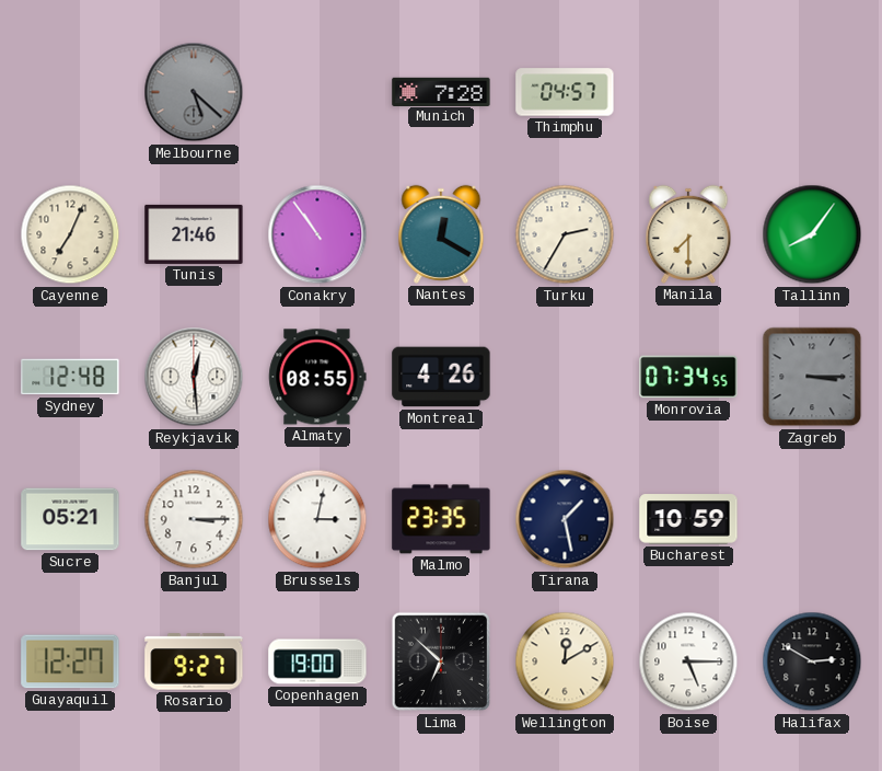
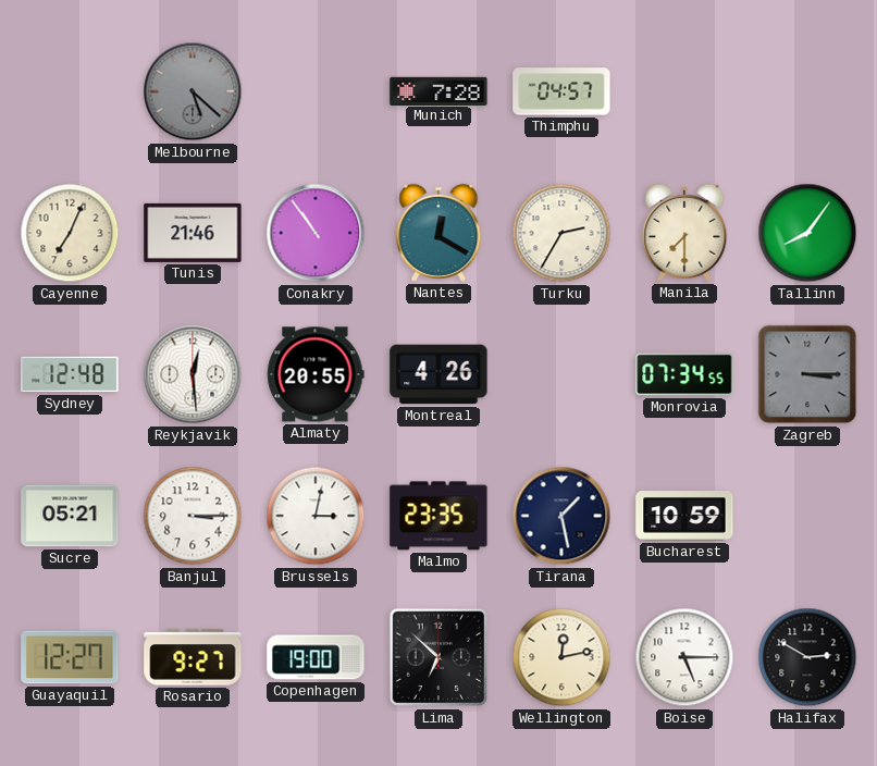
Almaty: 08:55 -> 20:55 (316, 374)
Wellington: 12:10 -> 12:13 (561, 657)
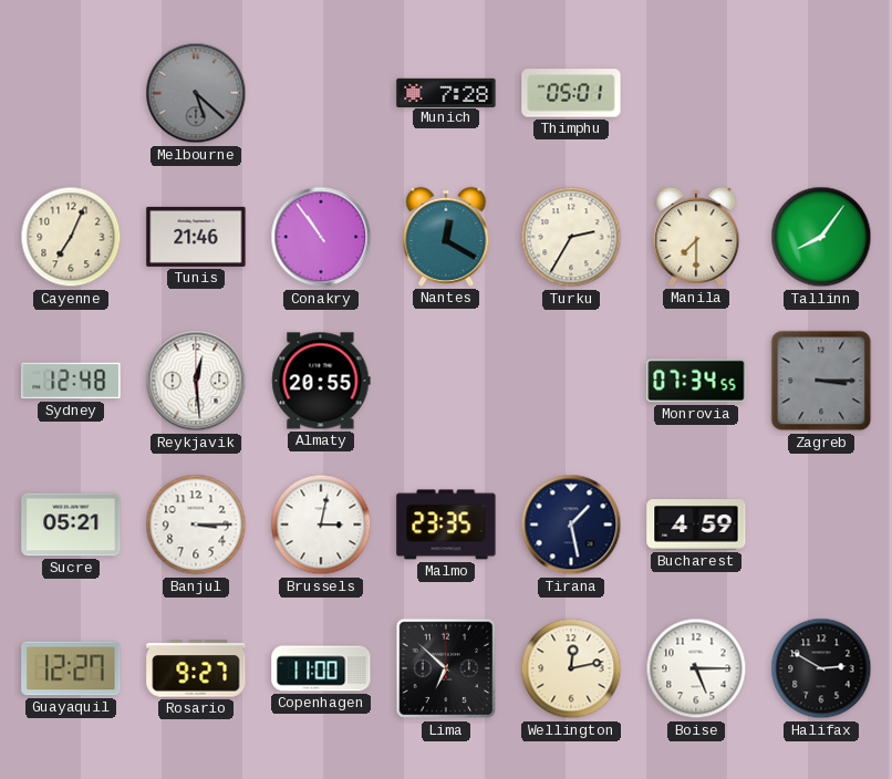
Thimphu: 04:57 -> 05:01 (571, 93)
Montreal: 4:26 -> none (439, 374)
Bucharest: 10:59 -> 4:59 (696, 524)
Copenhagen: 19:00 -> 11:00 (321, 668)
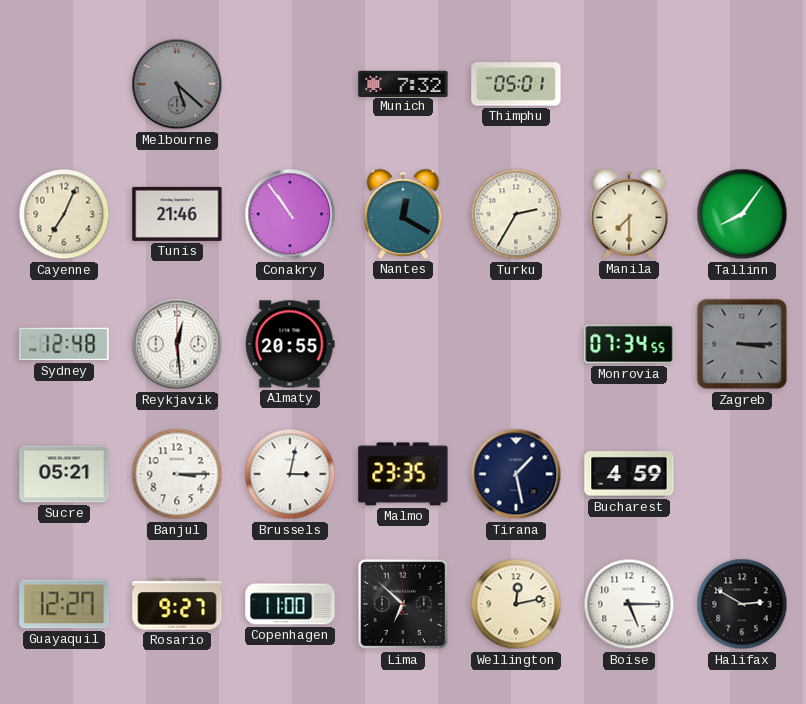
Munich: 7:28 -> 7:32 (403, 83)
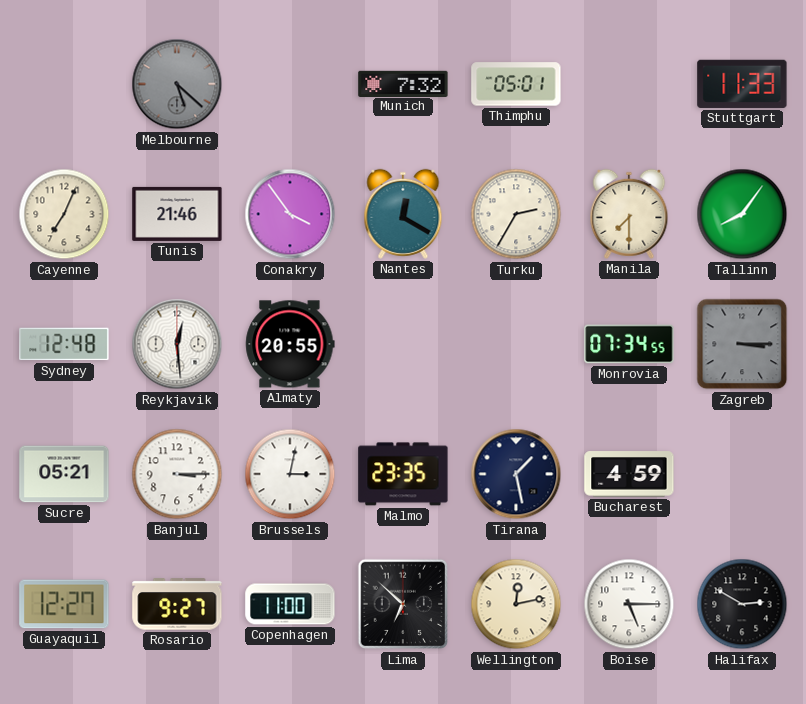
Stuttgart: none -> 11:33 (742, 84)
Conakry: 10:54 -> 3:54 (290, 214)
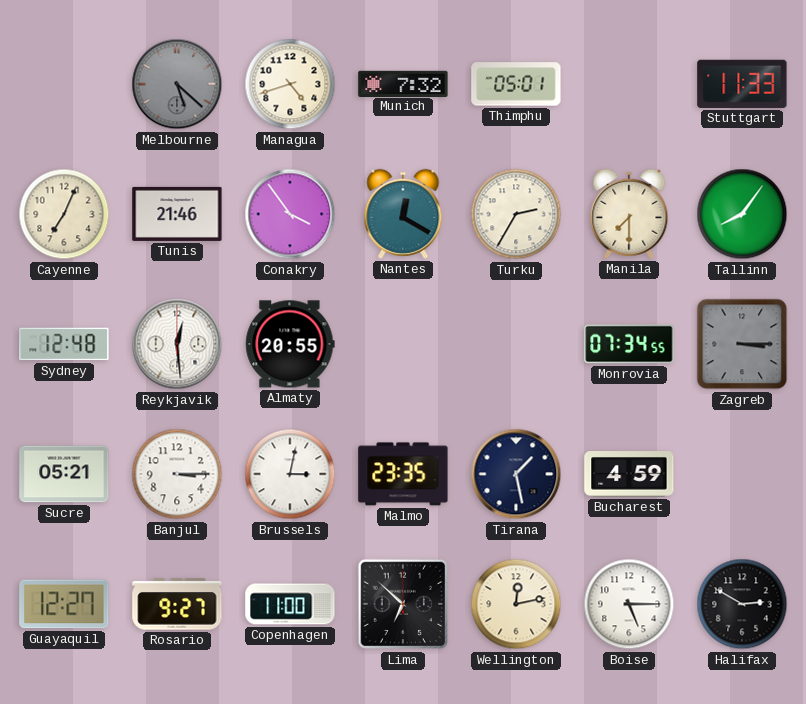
Managua: none -> 4:42 (290, 84)
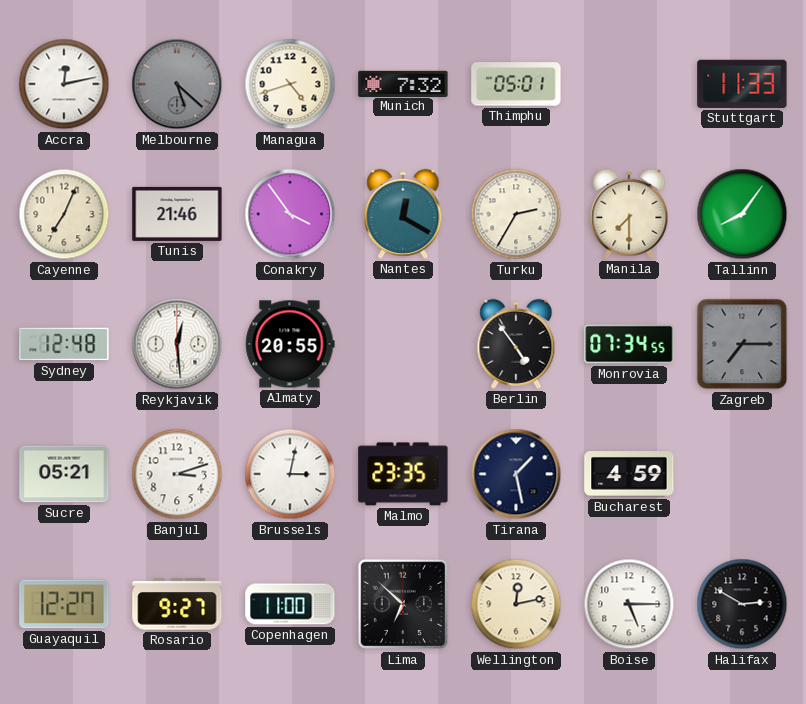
Accra: none -> 12:13 (64, 84)
Berlin: none -> 4:54 (516, 344)
Zagreb: 3:15 -> 7:15 (742, 344)
Banjul: 3:15 -> 3:12 (177, 474)
